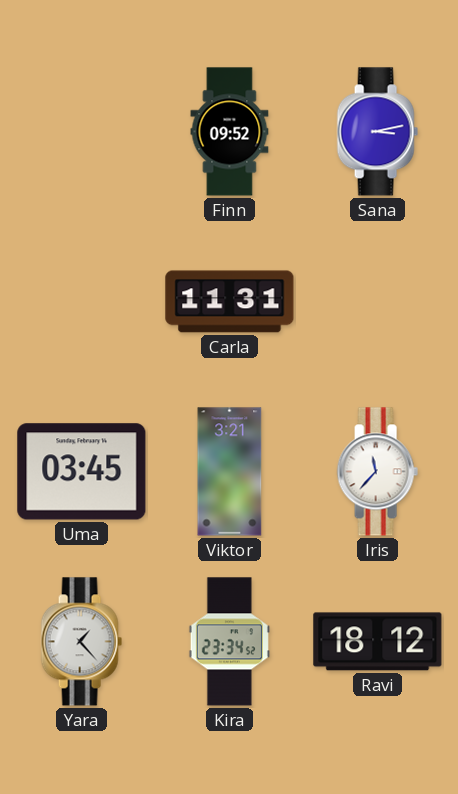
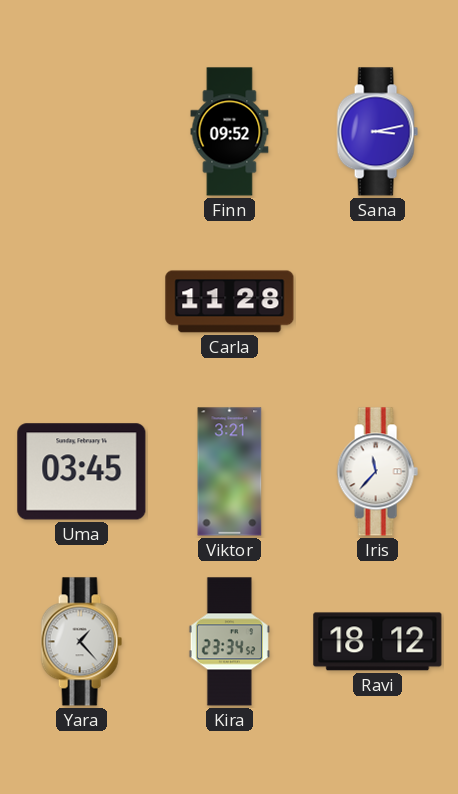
Carla: 11:31 -> 11:28 (230, 302)
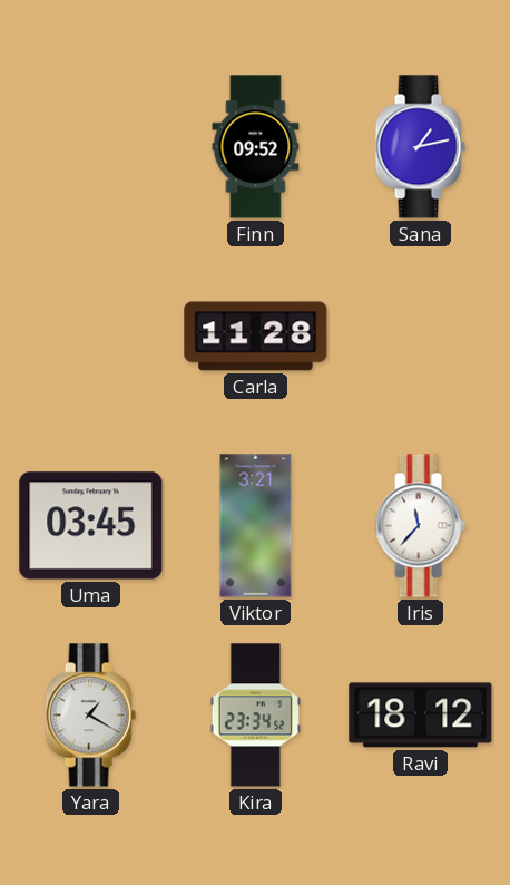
Sana: 3:13 -> 1:13 (420, 147)
Yara: 1:23 -> 1:20 (90, 716)
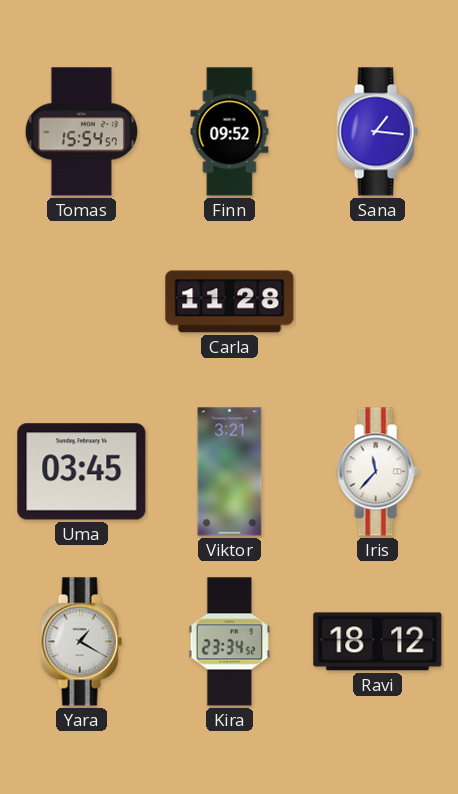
Tomas: none -> 15:54 (81, 132)
Sana: 1:13 -> 1:16 (377, 132)
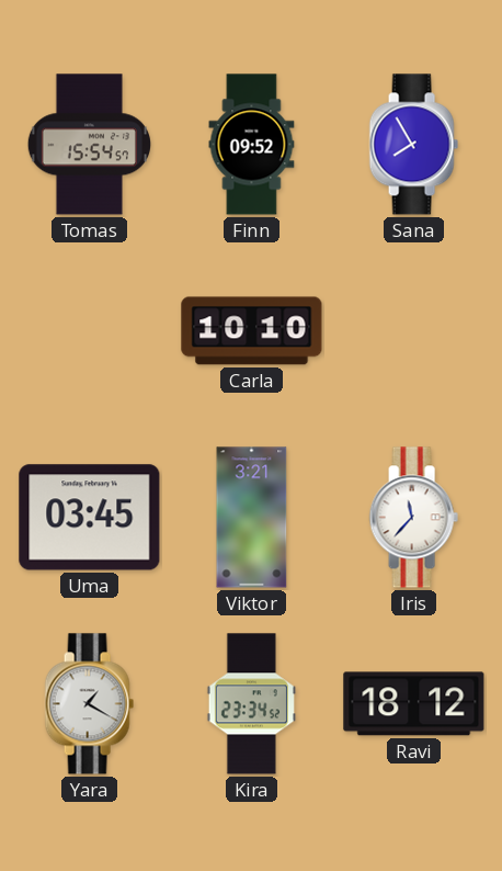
Sana: 1:16 -> 7:55 (413, 145)
Carla: 11:28 -> 10:10 (252, 331)
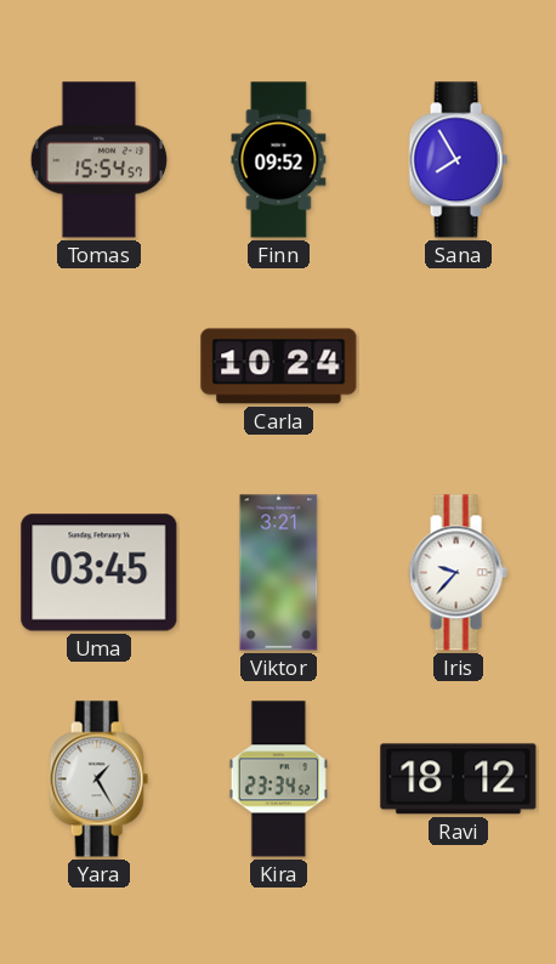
Carla: 10:10 -> 10:24 (279, 367)
Iris: 11:37 -> 9:37 (458, 573)
Yara: 1:20 -> 1:25 (98, 779)
